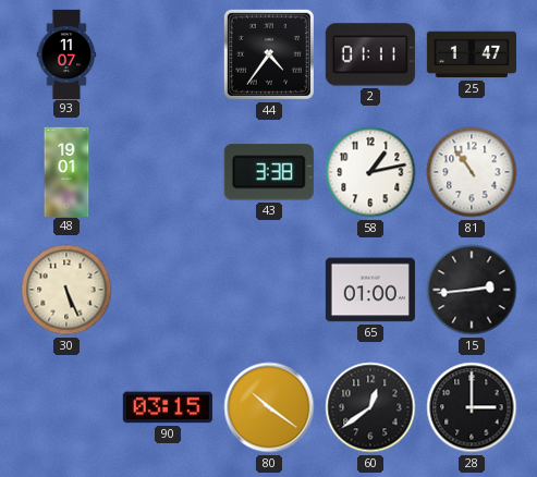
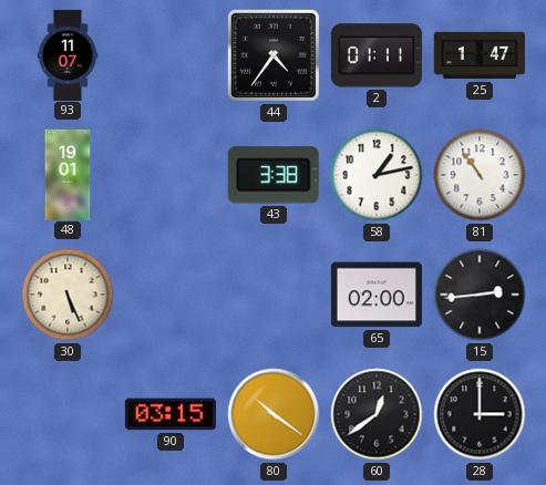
65: 01:00 -> 02:00 (377, 295)
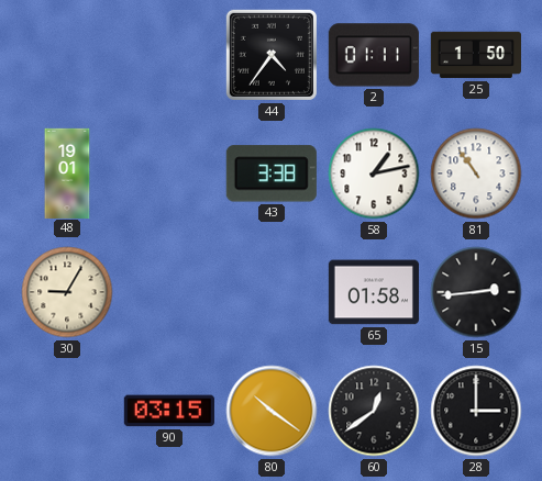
93: 11:07 -> none (68, 54)
25: 1:47 -> 1:50 (475, 55)
30: 5:26 -> 9:05 (67, 292)
65: 02:00 -> 01:58 (374, 292)
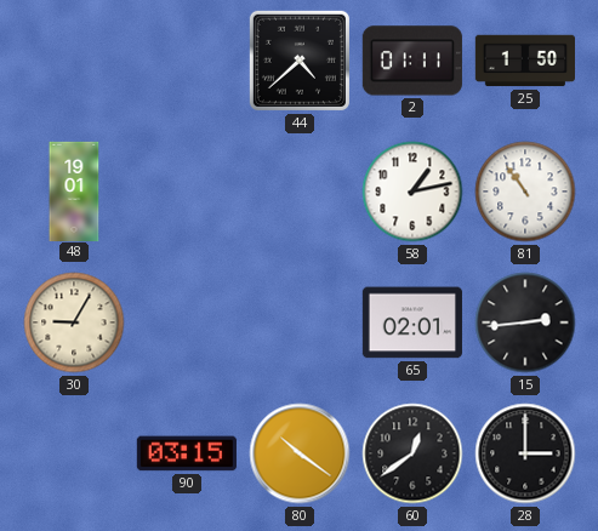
44: 4:36 -> 4:38 (300, 61)
43: 3:38 -> none (272, 174)
65: 01:58 -> 02:01 (412, 322)
